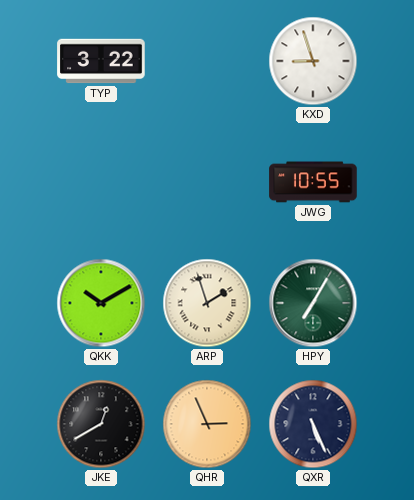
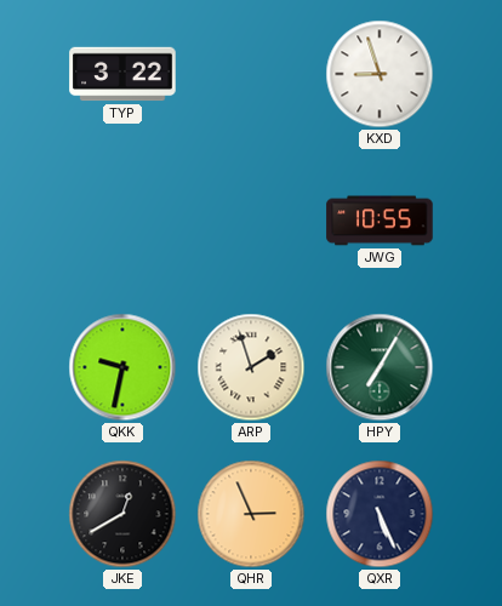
QKK: 10:10 -> 9:32 (122, 367)
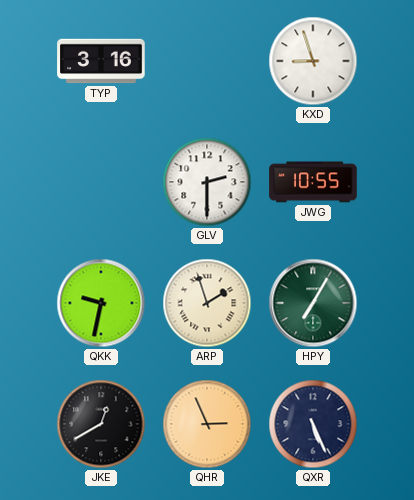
TYP: 3:22 -> 3:16 (101, 61)
GLV: none -> 2:30 (207, 182)
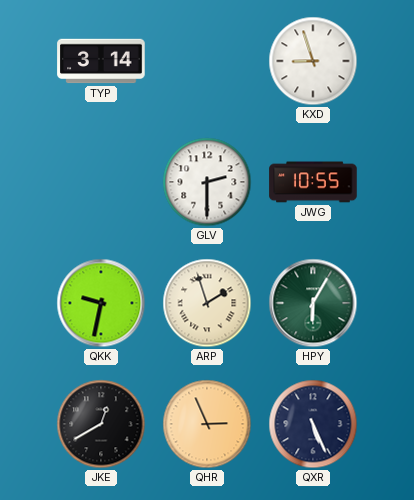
TYP: 3:16 -> 3:14 (101, 61)
HPY: 7:05 -> 6:05 (313, 303)
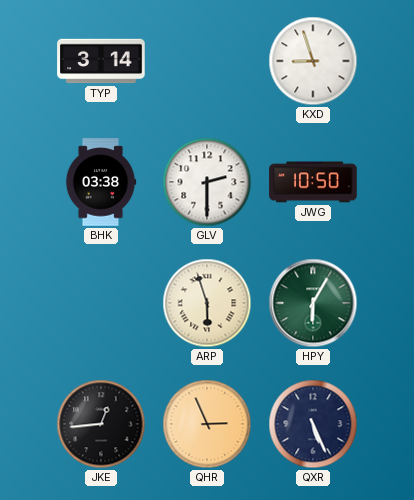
BHK: none -> 03:38 (101, 182)
JWG: 10:55 -> 10:50 (313, 182)
QKK: 9:32 -> none (101, 303)
ARP: 1:57 -> 5:57 (207, 303)
JKE: 12:40 -> 12:44 (101, 424)
